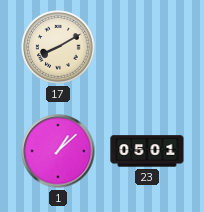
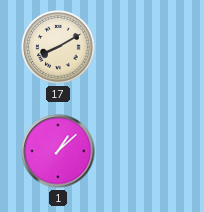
23: 05:01 -> none (147, 151)
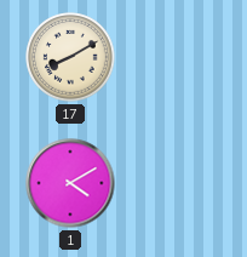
1: 1:08 -> 4:10 (70, 183)
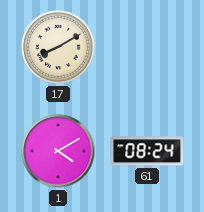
61: none -> 08:24 (147, 151)
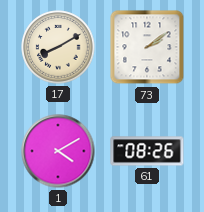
73: none -> 2:09 (147, 47)
61: 08:24 -> 08:26 (147, 151)
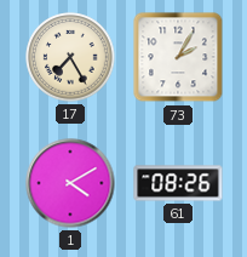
17: 8:10 -> 7:25 (70, 57)
73: 2:09 -> 2:05 (178, 57)
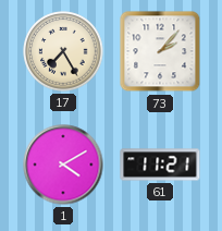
73: 2:05 -> 2:07 (160, 51)
61: 08:26 -> 11:21 (160, 165)
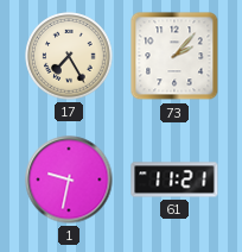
1: 4:10 -> 9:32 (69, 179)
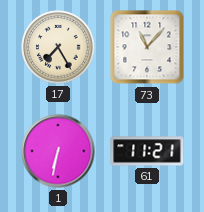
73: 2:07 -> 11:07 (147, 47)
1: 9:32 -> 6:32 (58, 151)
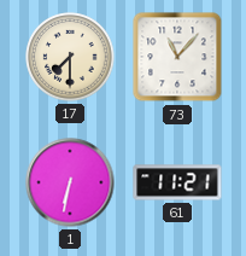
17: 7:25 -> 7:30 (70, 57)
